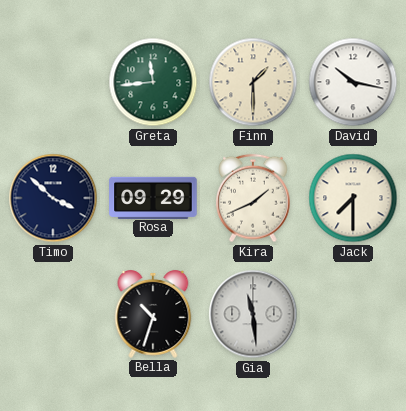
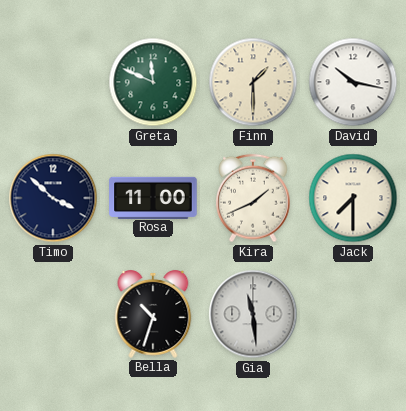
Greta: 11:44 -> 11:49 (153, 82)
Rosa: 09:29 -> 11:00 (153, 197)
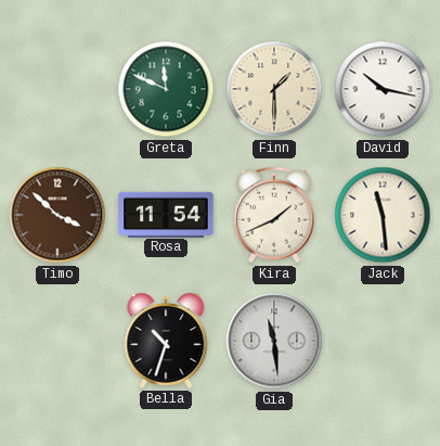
Timo dial: navy -> brown (57, 215)
Rosa: 11:00 -> 11:54 (166, 214)
Jack: 7:30 -> 11:29 (383, 215)
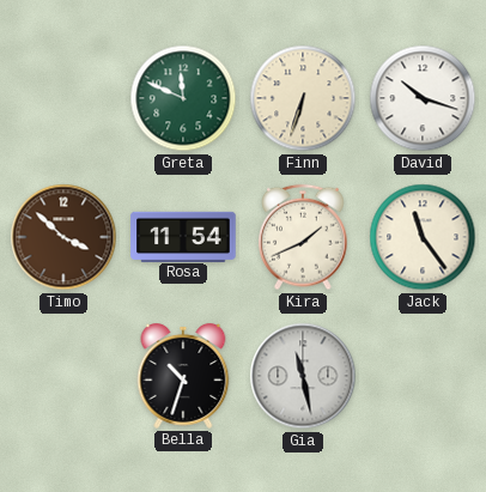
Finn: 1:30 -> 6:33 (303, 98)
David: 10:17 -> 10:18 (423, 98)
Jack: 11:29 -> 11:24 (423, 237)
Gia: 11:29 -> 11:28 (303, 376)
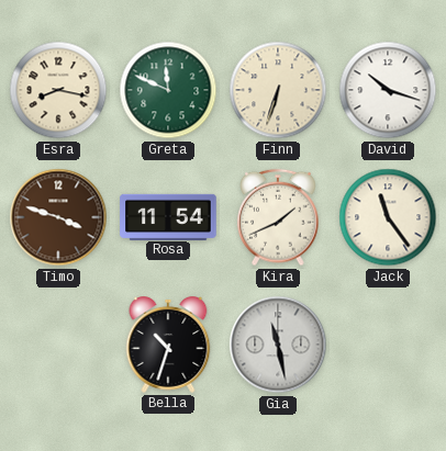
Esra: none -> 8:17 (58, 90)
Timo: 3:52 -> 3:48 (58, 217)
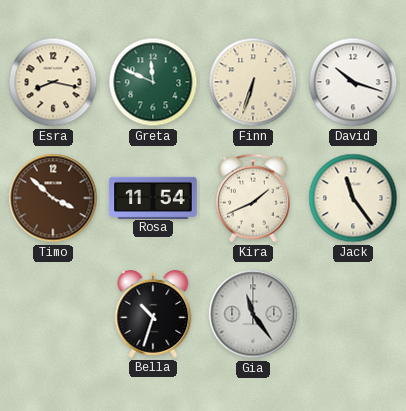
Timo: 3:48 -> 3:52 (53, 198)
Gia: 11:28 -> 11:24 (253, 314)
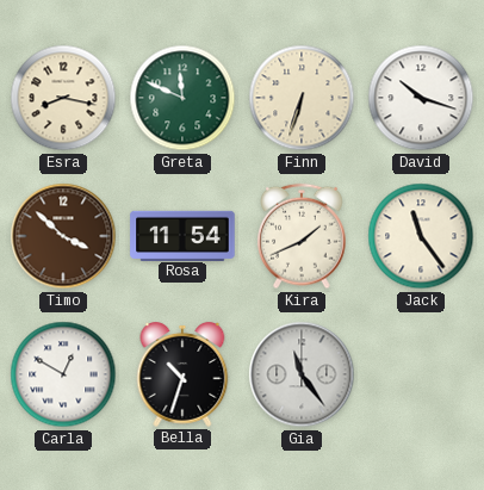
Carla: none -> 12:50 (63, 374)
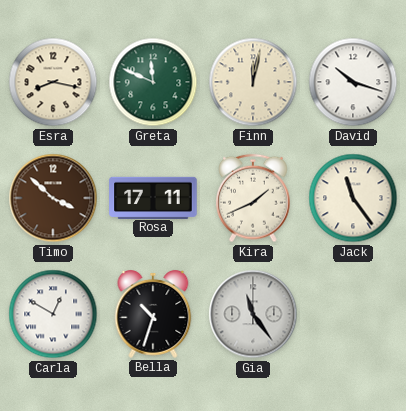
Finn: 6:33 -> 12:02 (253, 82)
Rosa: 11:54 -> 17:11 (153, 197)
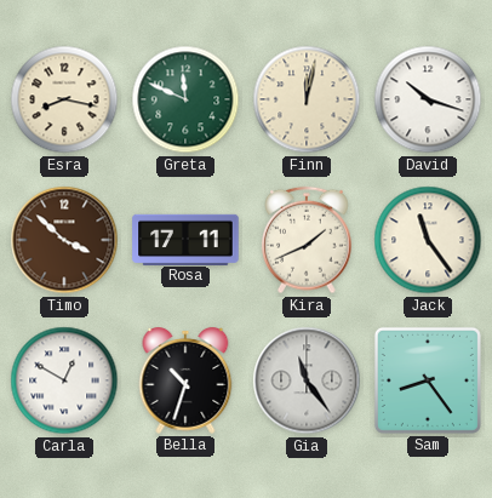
Sam: none -> 8:24 (428, 380)
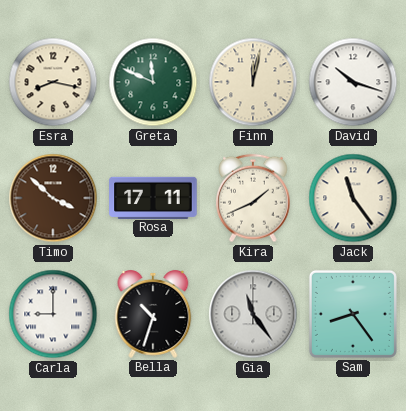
Carla: 12:50 -> 9:00 (53, 314)
